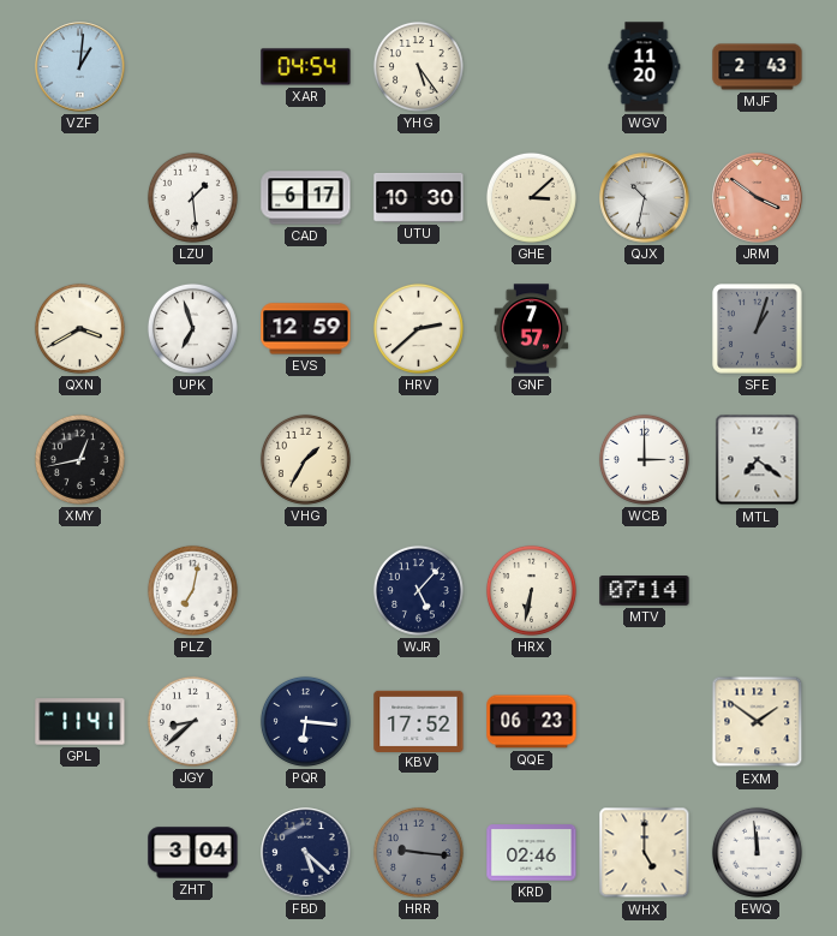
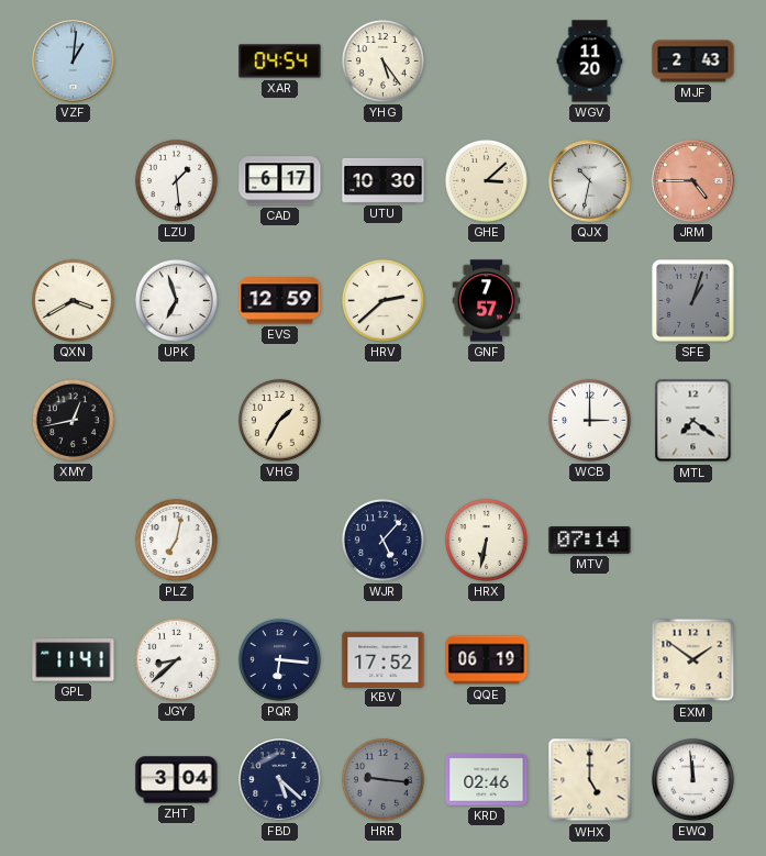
JRM: 3:51 -> 4:45 (693, 181)
QQE: 06:23 -> 06:19 (487, 660)
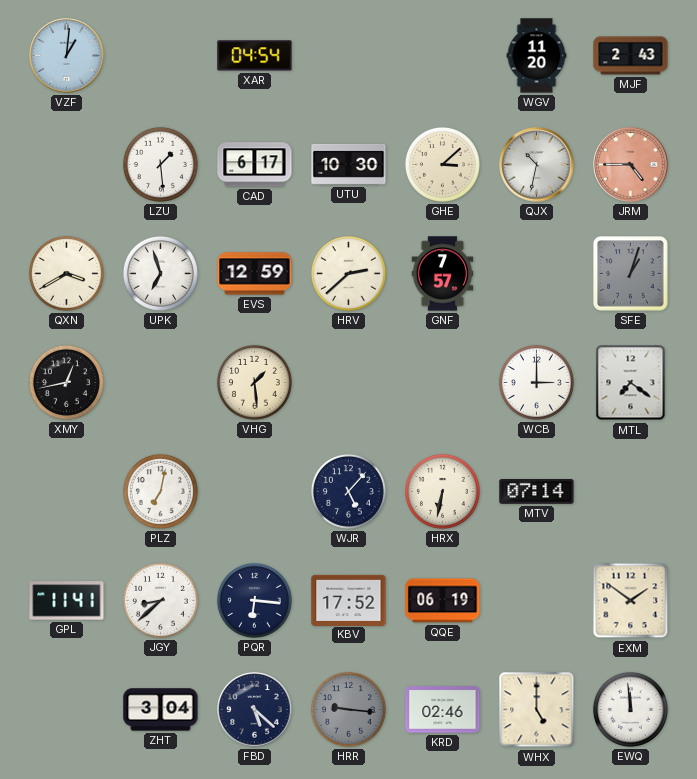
YHG: 5:24 -> none (382, 60)
VHG: 1:35 -> 1:29 (254, 382)
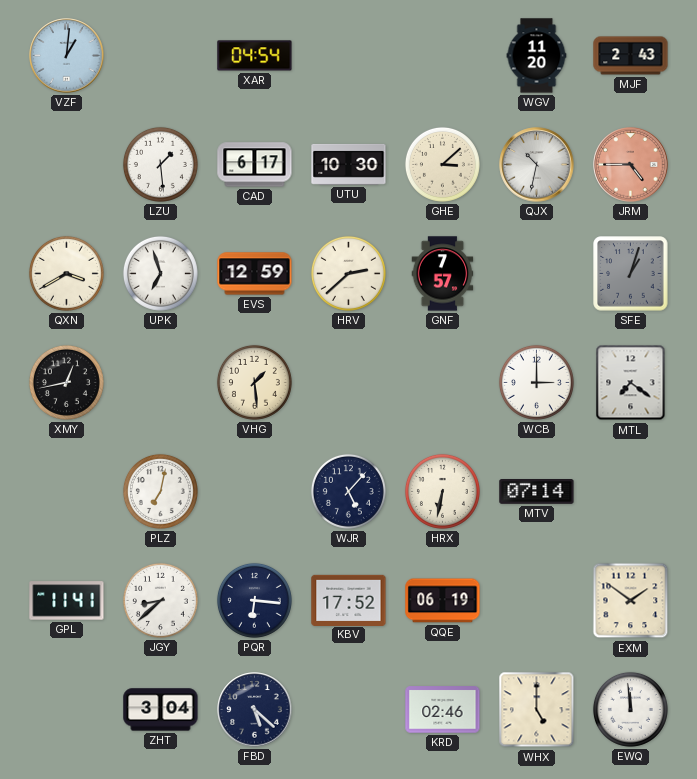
HRR: 9:16 -> none (348, 709)
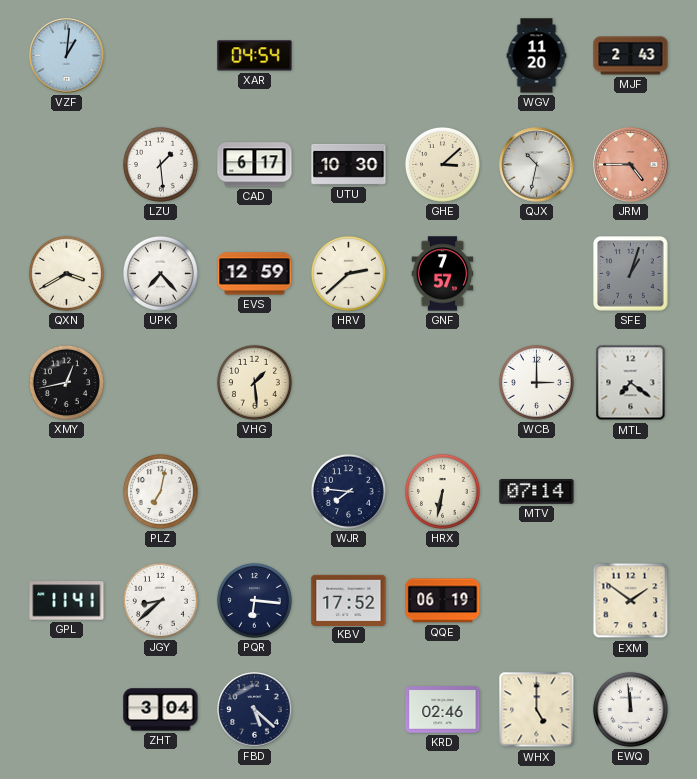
UPK: 6:57 -> 7:23 (160, 273)
WJR: 5:07 -> 7:46 (348, 491)
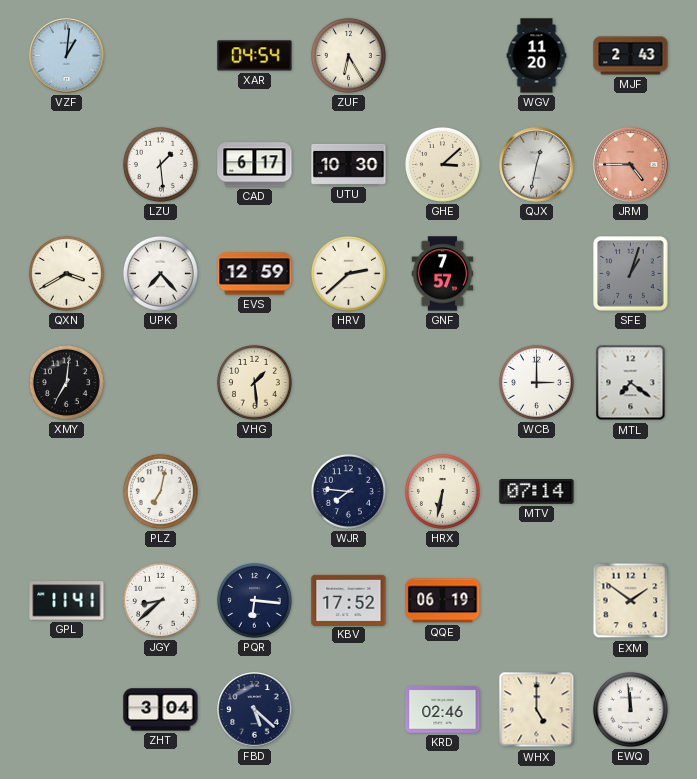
ZUF: none -> 6:25 (348, 55)
QJX: 10:32 -> 12:32 (537, 165)
XMY: 12:43 -> 7:01 (66, 382)
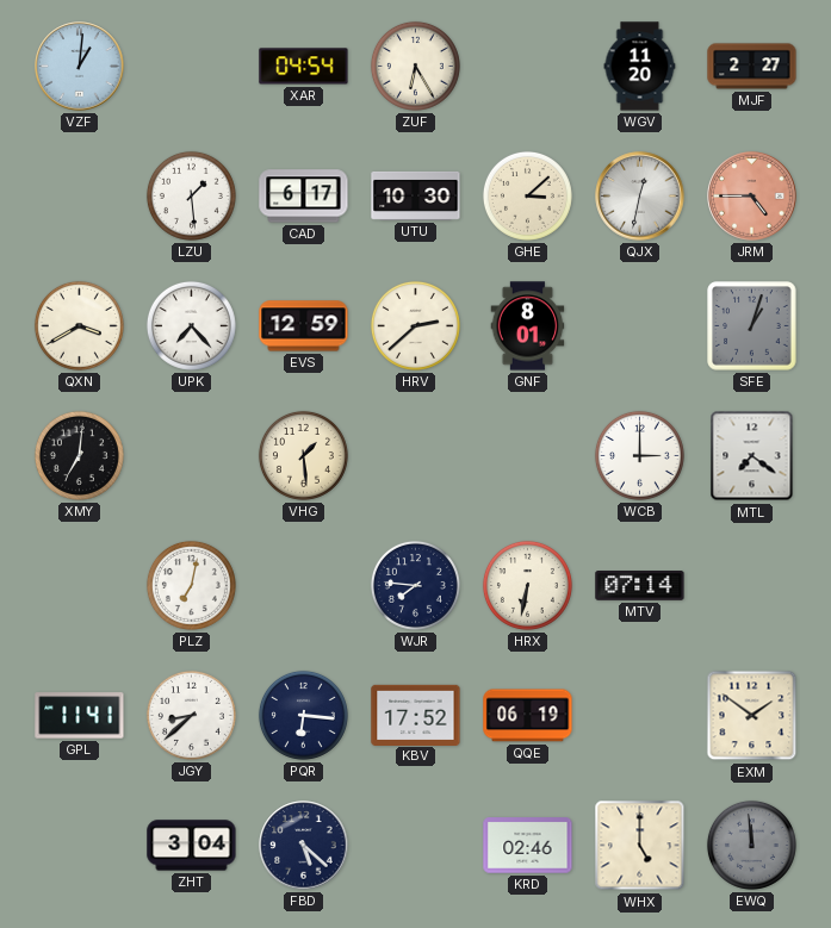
MJF: 2:43 -> 2:27 (752, 67)
GNF: 7:57 -> 8:01 (528, 326)
EWQ dial: white -> grey (751, 845)
